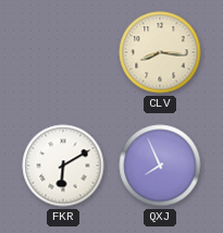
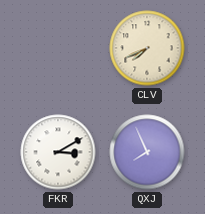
CLV: 8:16 -> 7:41 (147, 48)
FKR: 6:10 -> 3:10 (58, 152)
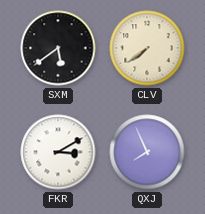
SXM: none -> 5:39 (58, 48)
CLV: 7:41 -> 7:39 (147, 48)
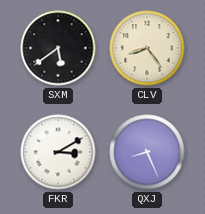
CLV: 7:39 -> 8:24 (147, 48)
QXJ: 7:56 -> 8:26 (147, 152)
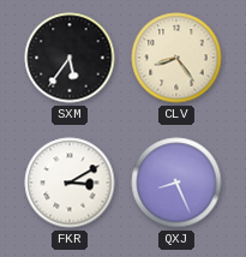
SXM: 5:39 -> 5:36 (70, 58)
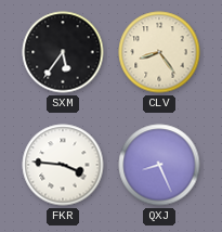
FKR: 3:10 -> 3:46 (63, 165)
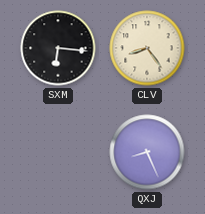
SXM: 5:36 -> 6:16 (58, 48)
FKR: 3:46 -> none (63, 165)
